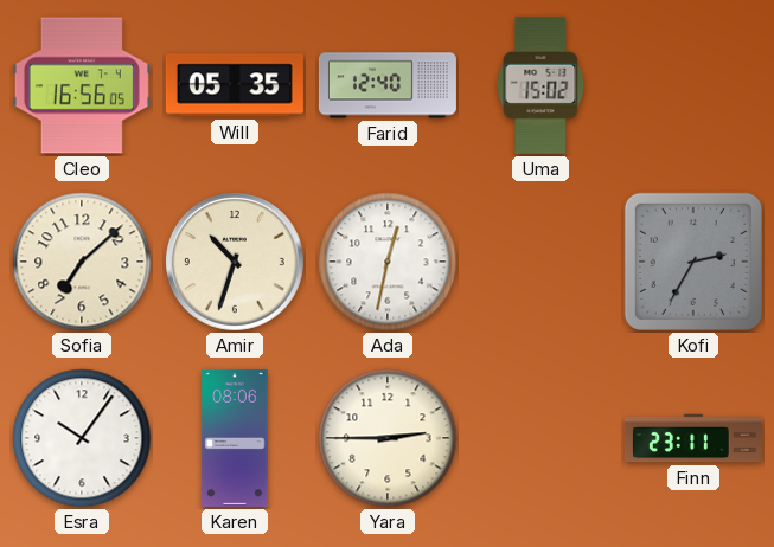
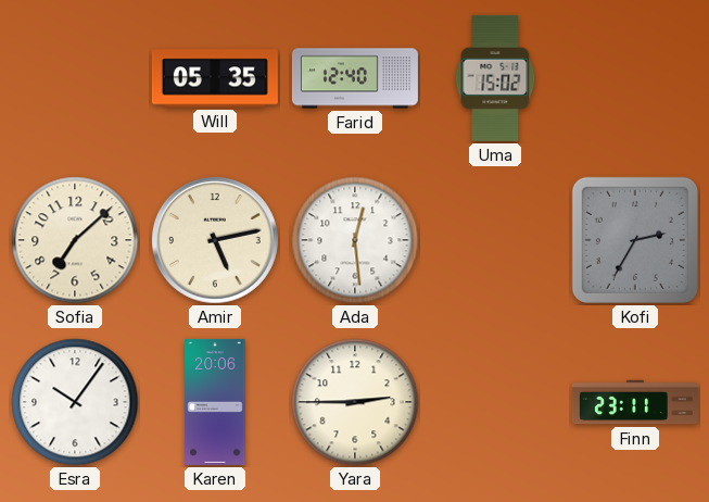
Cleo: 16:56 -> none (82, 85)
Amir: 10:33 -> 5:13 (215, 240)
Ada: 12:32 -> 12:29 (355, 240)
Karen: 08:06 -> 20:06 (215, 402)
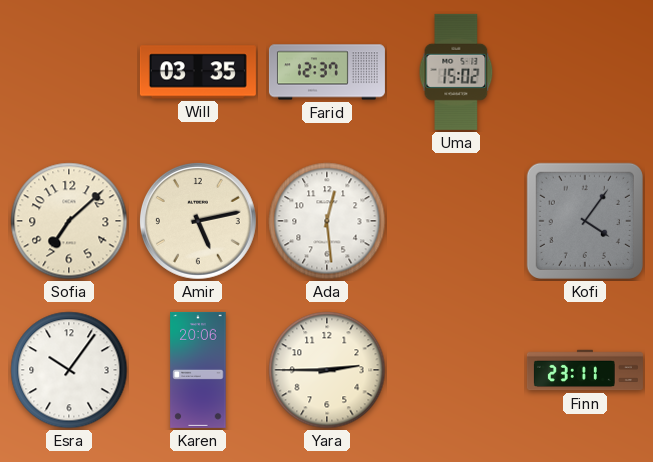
Will: 05:35 -> 03:35 (198, 72)
Farid: 12:40 -> 12:37 (327, 72)
Kofi: 2:35 -> 4:06 (585, 221)
